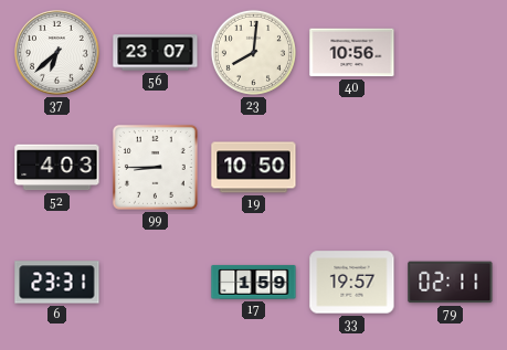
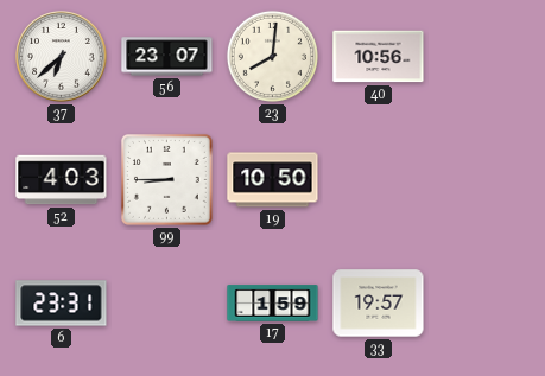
79: 02:11 -> none (451, 283)
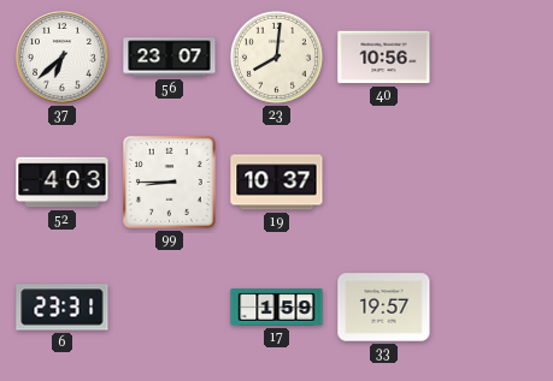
19: 10:50 -> 10:37 (277, 183)
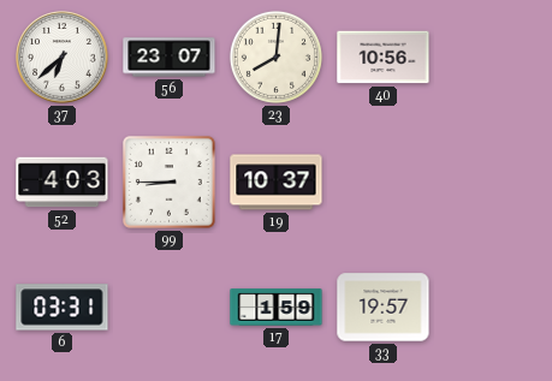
6: 23:31 -> 03:31 (63, 308)
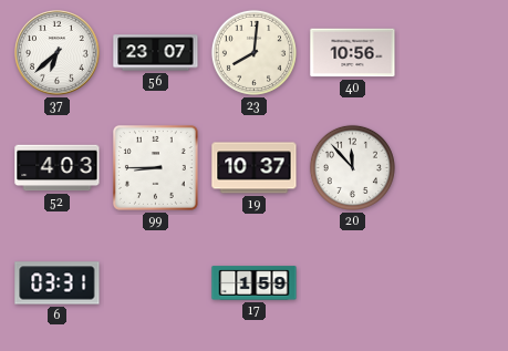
20: none -> 11:53 (352, 167)
33: 19:57 -> none (384, 308)
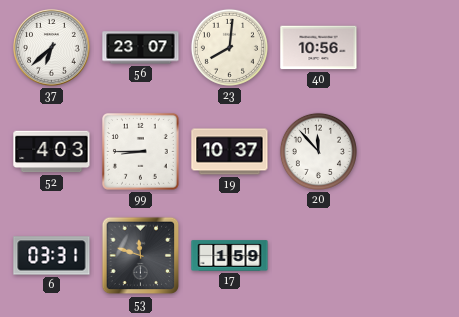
53: none -> 11:48 (141, 256)
